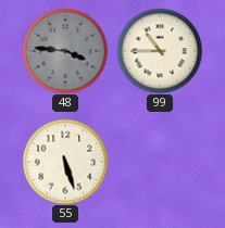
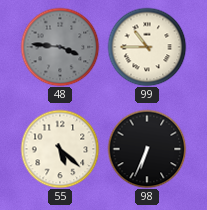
55: 5:27 -> 5:22 (60, 149)
98: none -> 6:34 (147, 149)
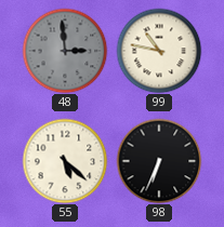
48: 3:46 -> 2:59 (65, 51)
99: 10:45 -> 10:47 (159, 51)
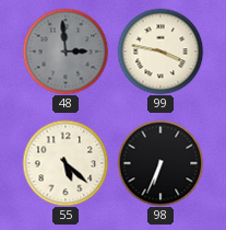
99: 10:47 -> 3:47 (160, 51)
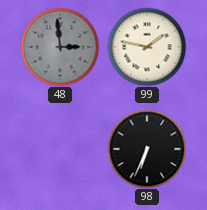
99: 3:47 -> 1:47 (147, 47)
55: 5:22 -> none (66, 163)
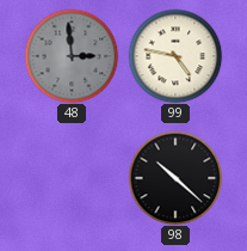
99: 1:47 -> 4:47 (175, 56)
98: 6:34 -> 10:22 (175, 178)
